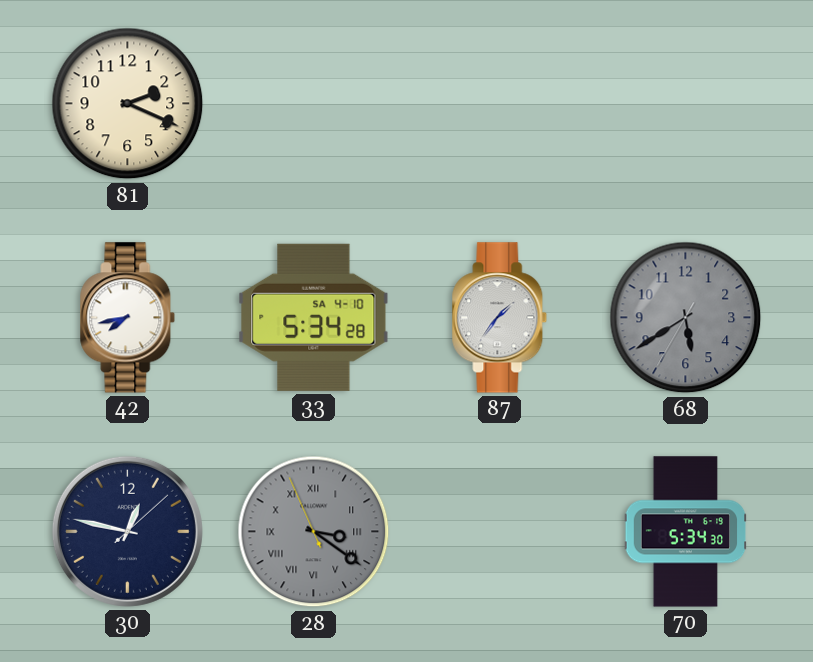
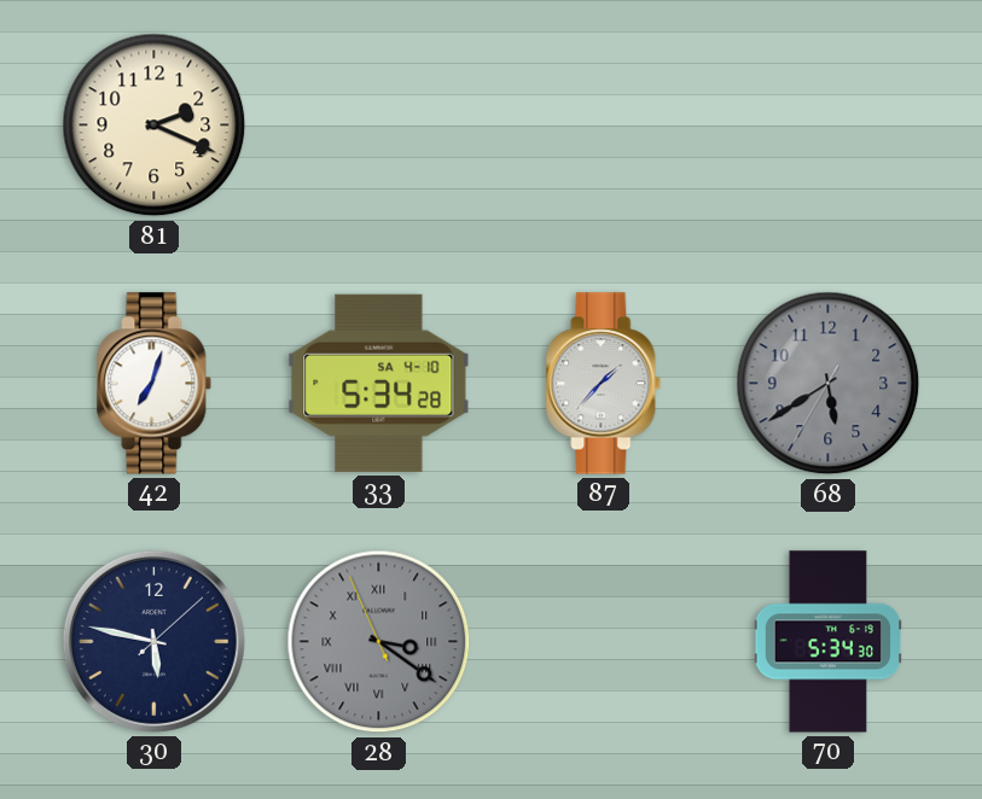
42: 7:43 -> 7:03 (155, 384)
87: 1:36 -> 1:37 (604, 384)
30: 12:47 -> 5:47 (153, 641)
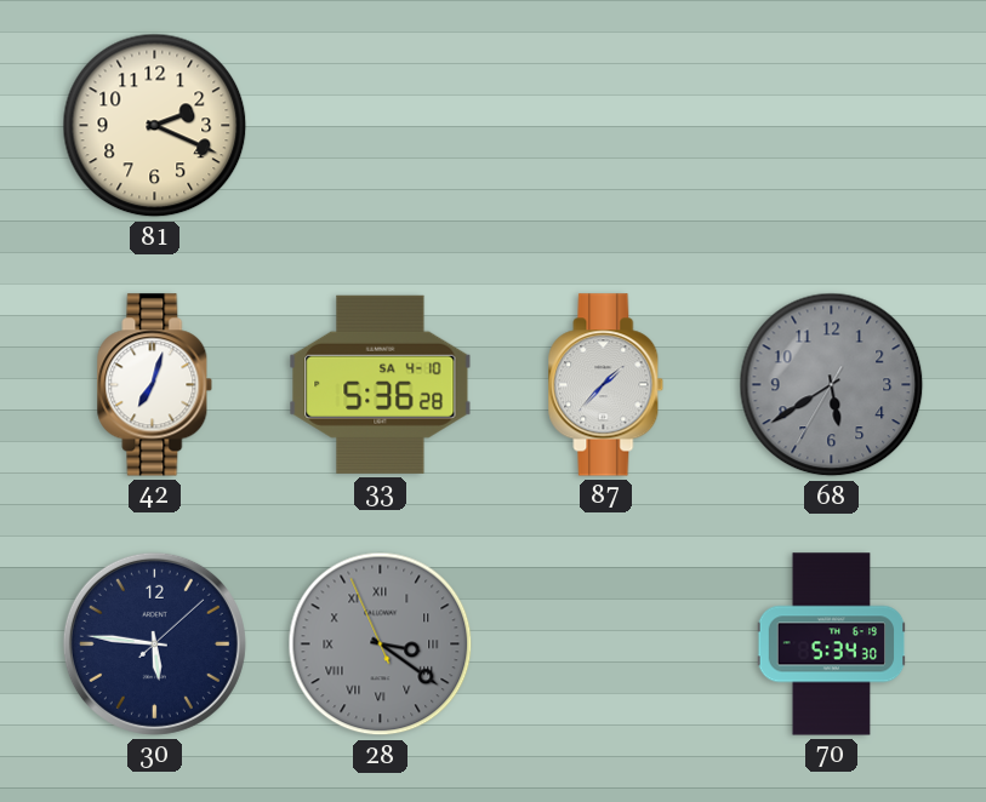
33: 5:34 -> 5:36 (381, 384)
30: 5:47 -> 5:46 (154, 643)
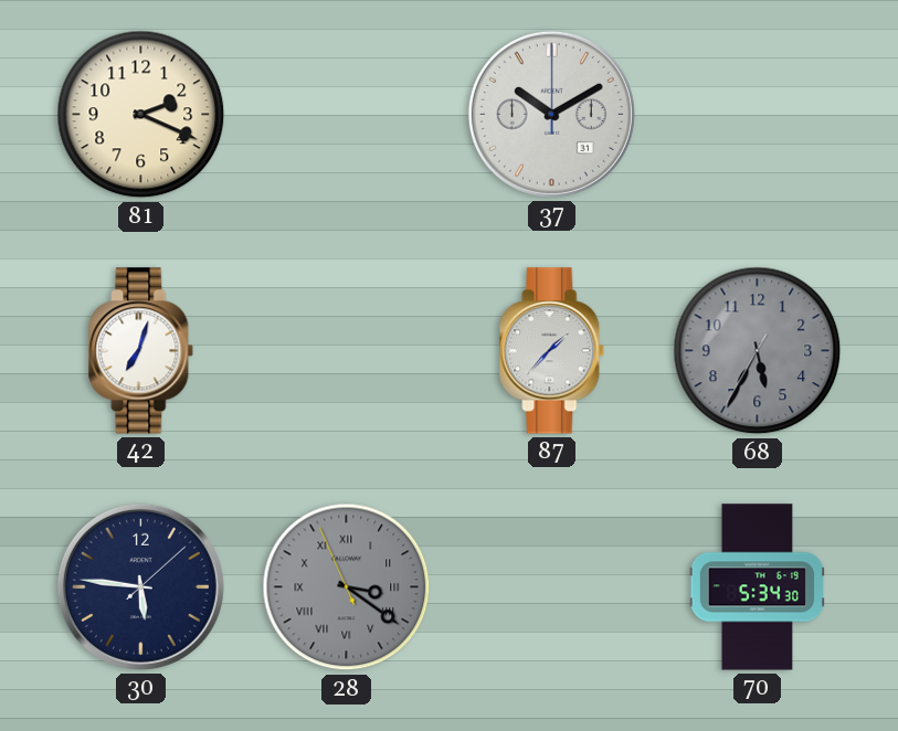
37: none -> 10:10 (551, 114)
33: 5:36 -> none (381, 384)
68: 5:39 -> 5:34 (758, 351)
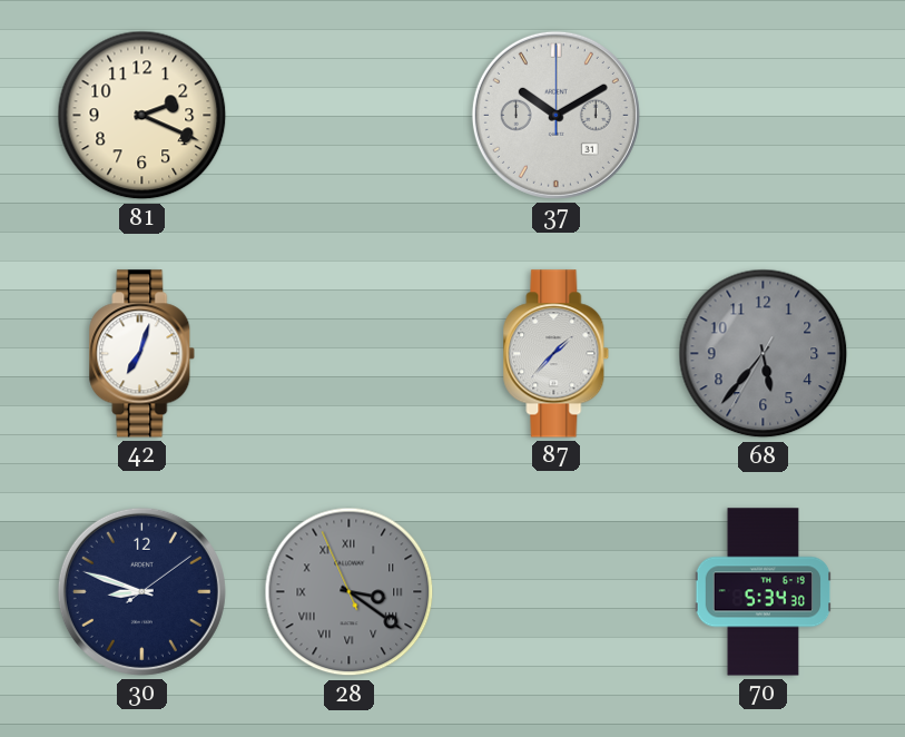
68: 5:34 -> 5:36 (764, 354)
30: 5:46 -> 8:48 (141, 591)
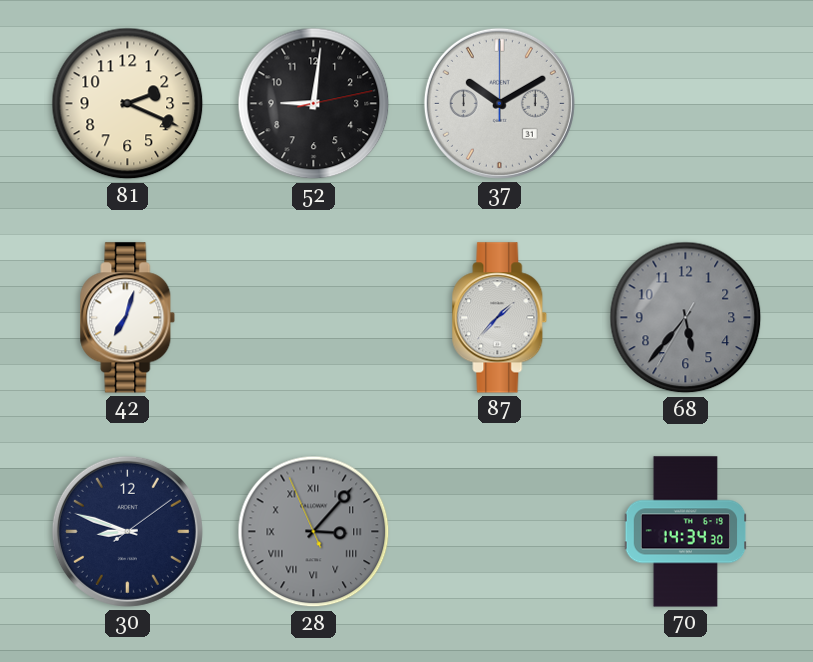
52: none -> 9:01 (314, 104)
28: 3:20 -> 3:06 (314, 532)
70: 5:34 -> 14:34 (686, 532)
